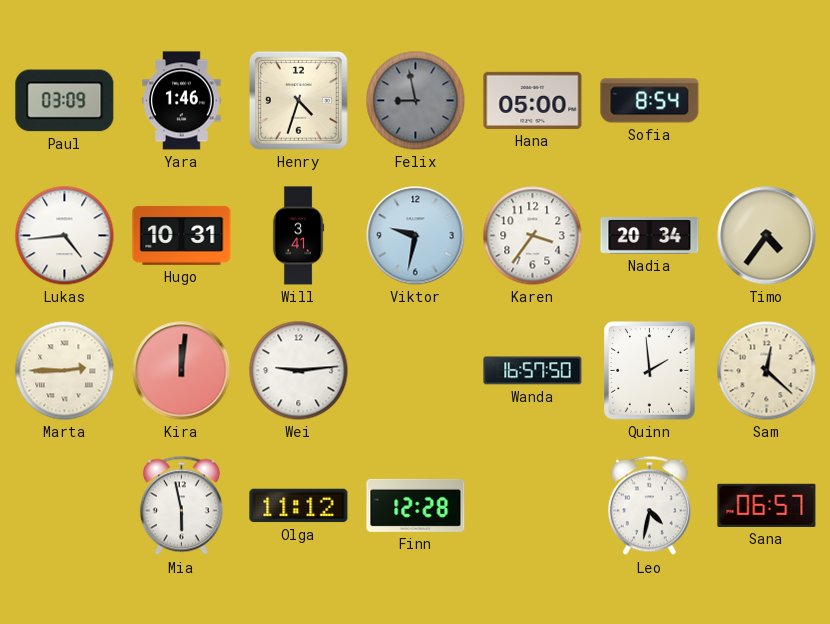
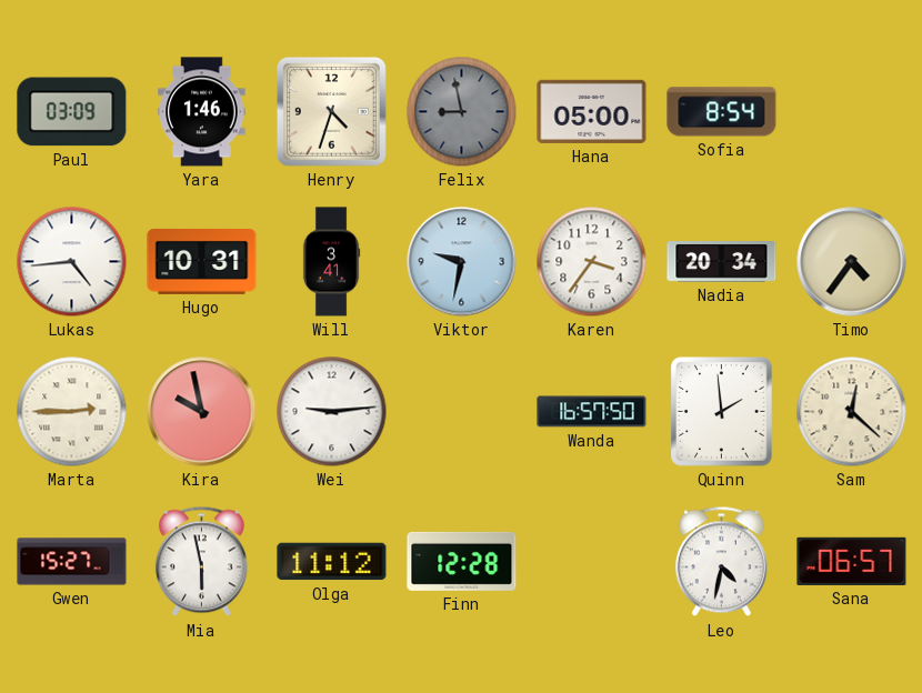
Kira: 12:01 -> 9:58 (202, 412)
Gwen: none -> 15:27 (72, 562)
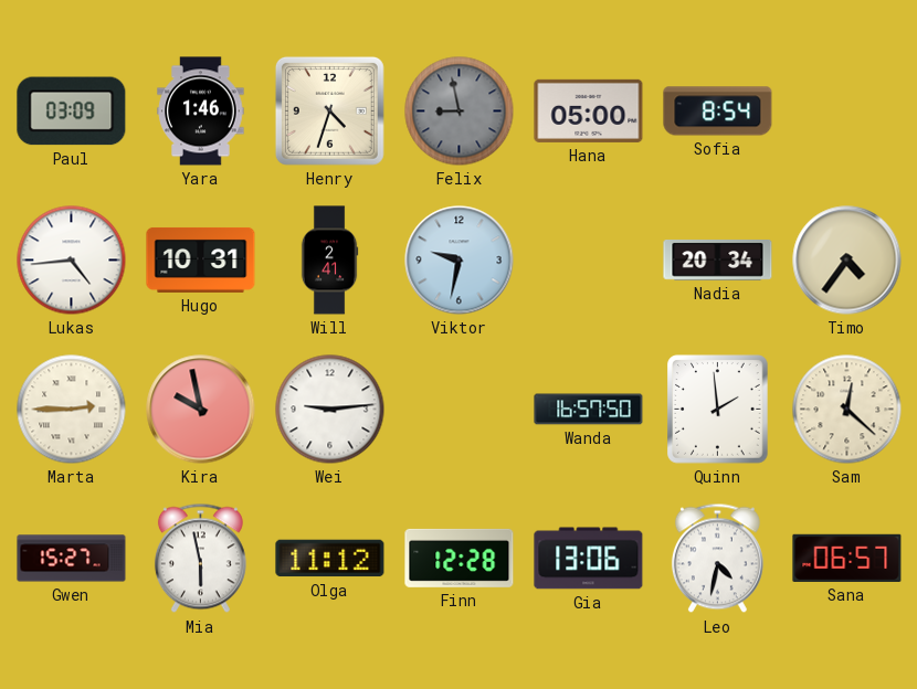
Will: 3:41 -> 2:41 (329, 261)
Karen: 3:36 -> none (592, 262)
Gia: none -> 13:06 (589, 559)
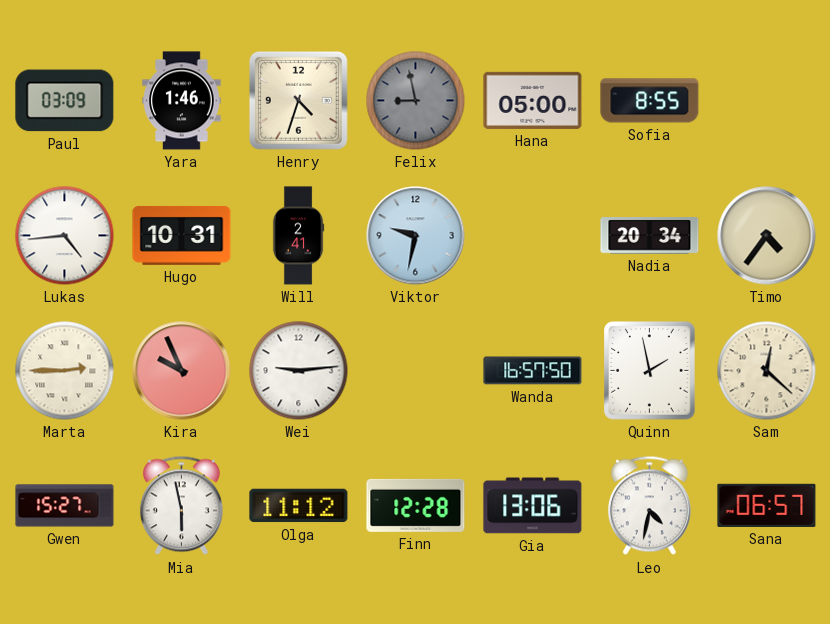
Sofia: 8:54 -> 8:55 (650, 101)
Kira: 9:58 -> 9:56 (182, 371)
Quinn: 1:59 -> 1:58 (650, 371)
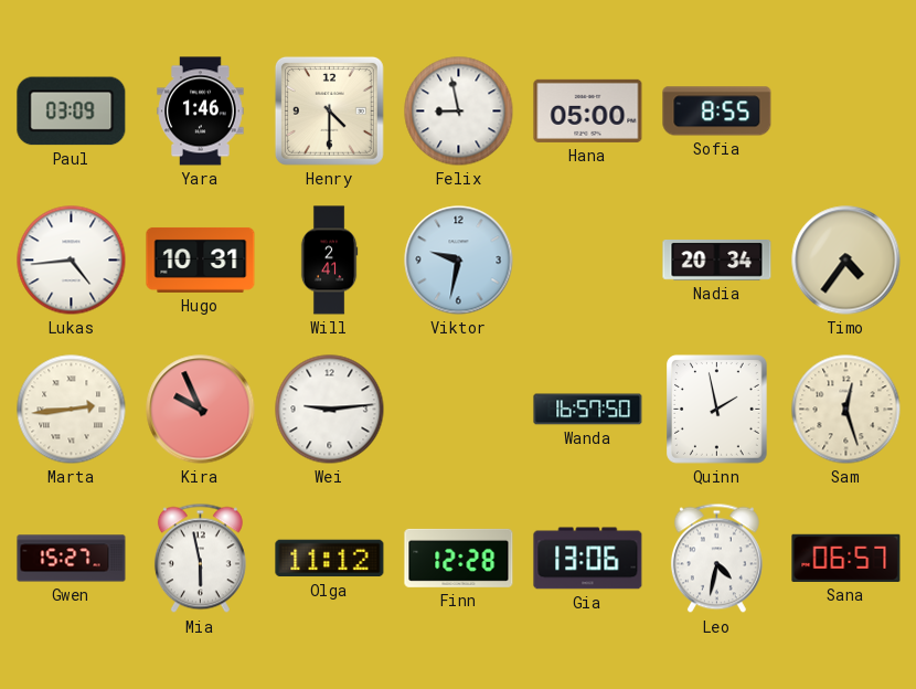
Henry: 4:33 -> 4:30 (329, 110)
Felix dial: grey -> white (459, 112)
Marta: 2:45 -> 2:44 (72, 410)
Sam: 12:22 -> 12:27 (846, 410)
